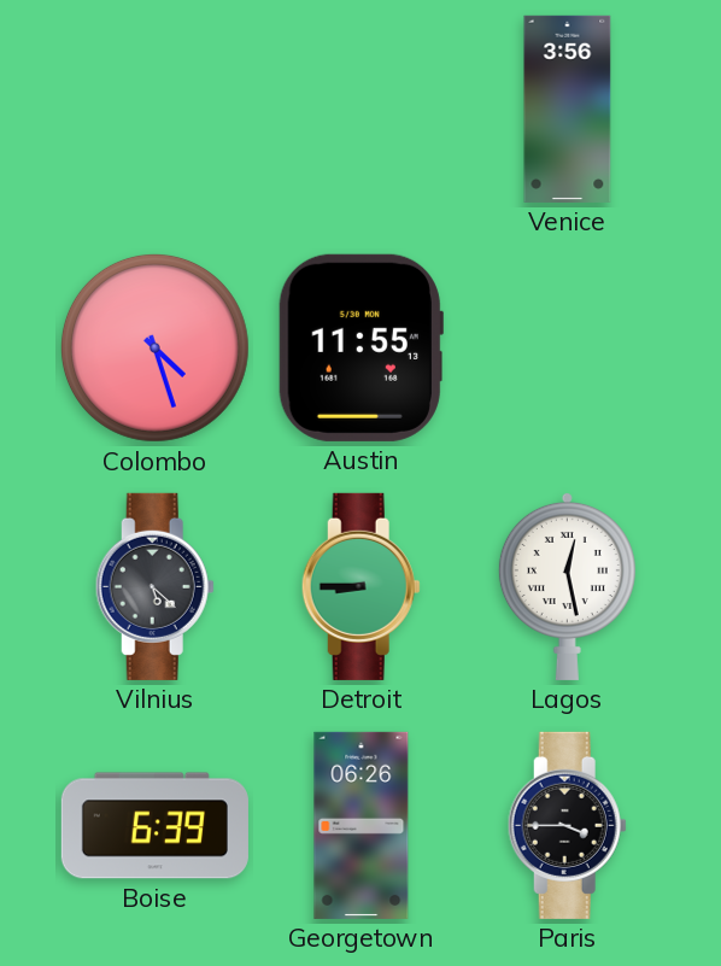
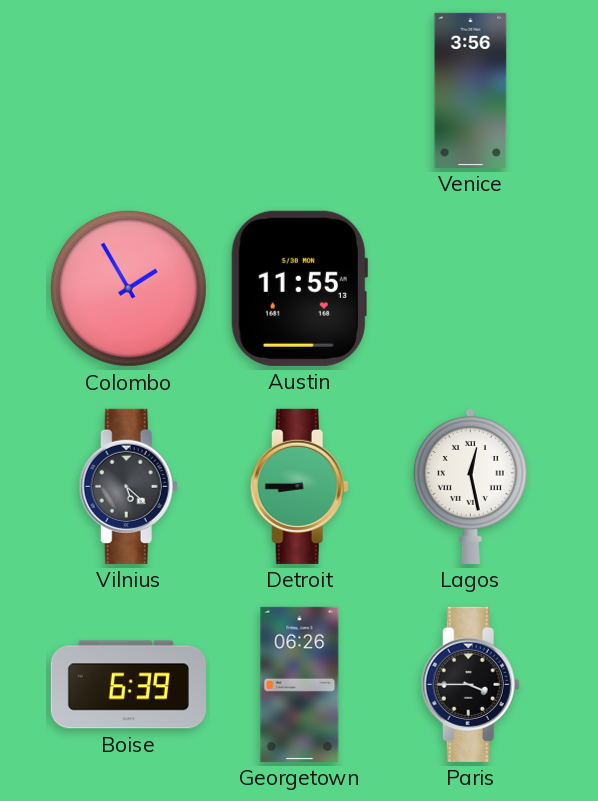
Colombo: 4:27 -> 1:55 (128, 288)
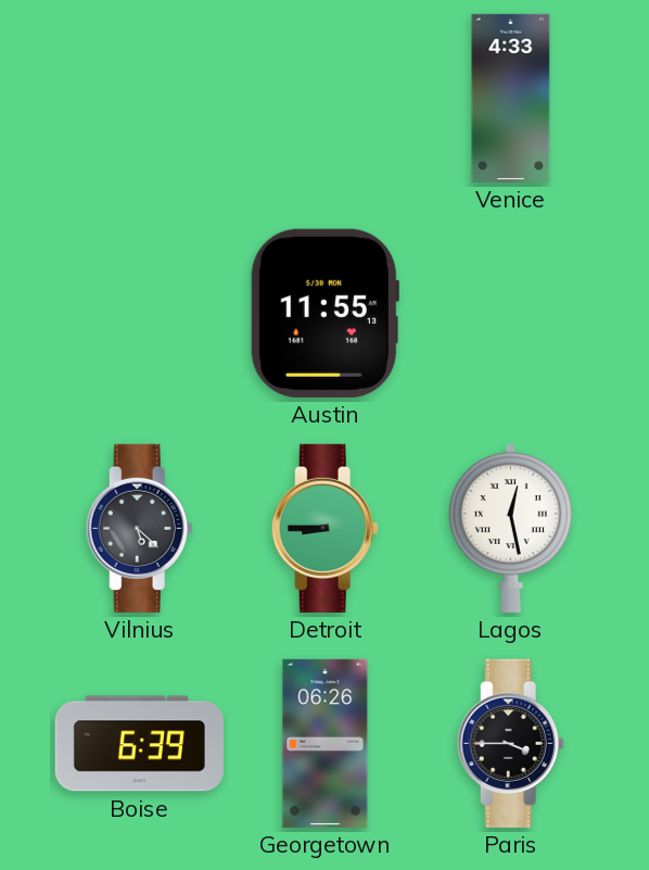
Venice: 3:56 -> 4:33 (511, 98)
Colombo: 1:55 -> none (128, 288)
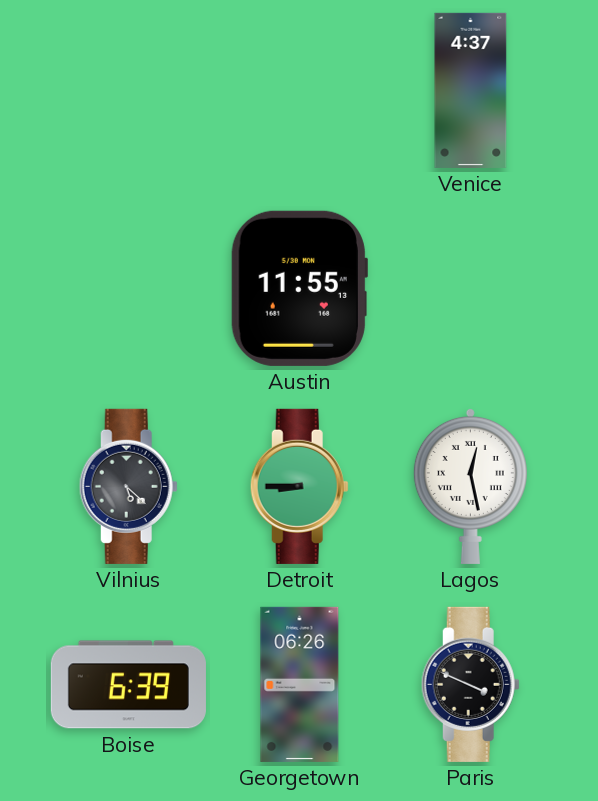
Venice: 4:33 -> 4:37 (471, 90)
Paris: 3:45 -> 3:49 (470, 684)
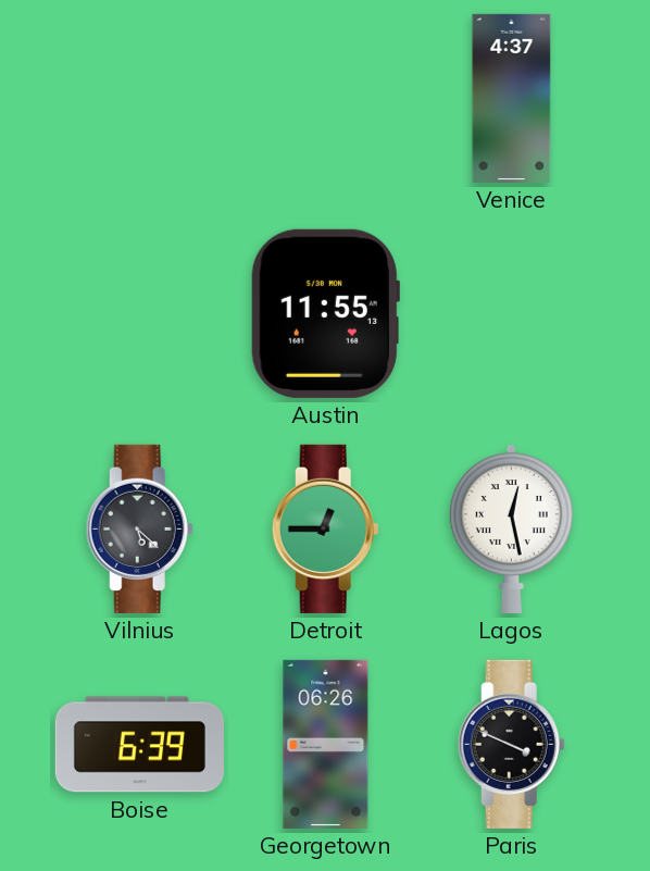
Detroit: 8:45 -> 12:45 (325, 528)
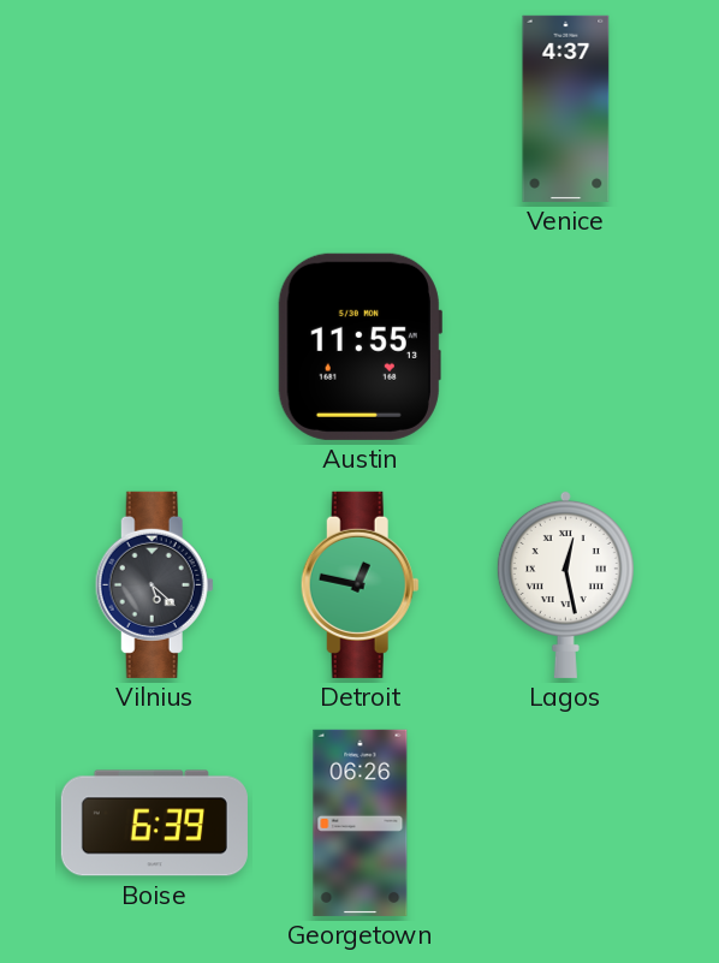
Detroit: 12:45 -> 12:47 (359, 584)
Paris: 3:49 -> none (511, 744)
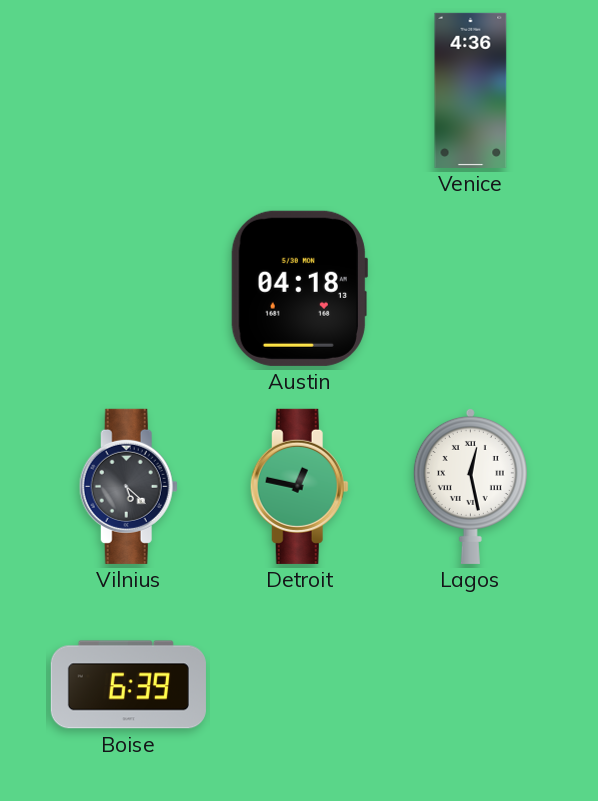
Venice: 4:37 -> 4:36 (471, 90)
Austin: 11:55 -> 04:18 (299, 288)
Georgetown: 06:26 -> none (361, 822)
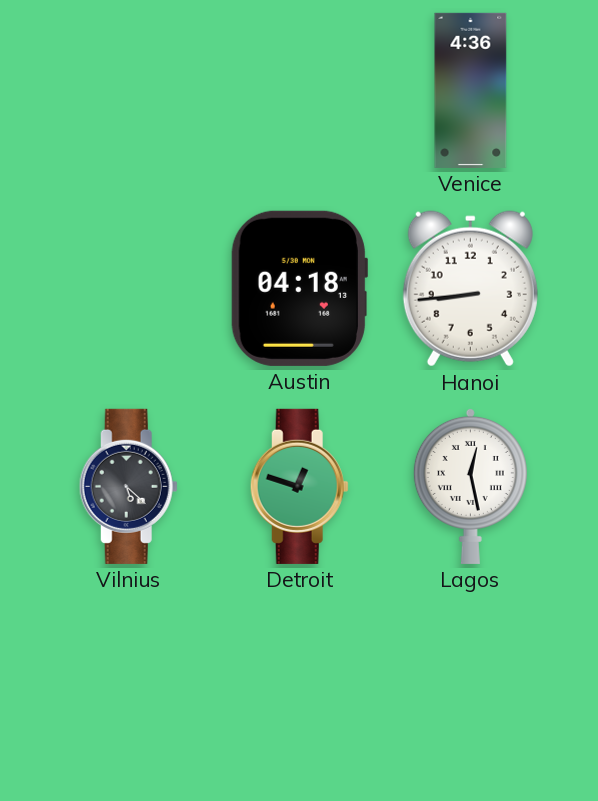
Hanoi: none -> 8:44 (470, 289)
Detroit: 12:47 -> 12:48 (299, 486)
Boise: 6:39 -> none (128, 685)
